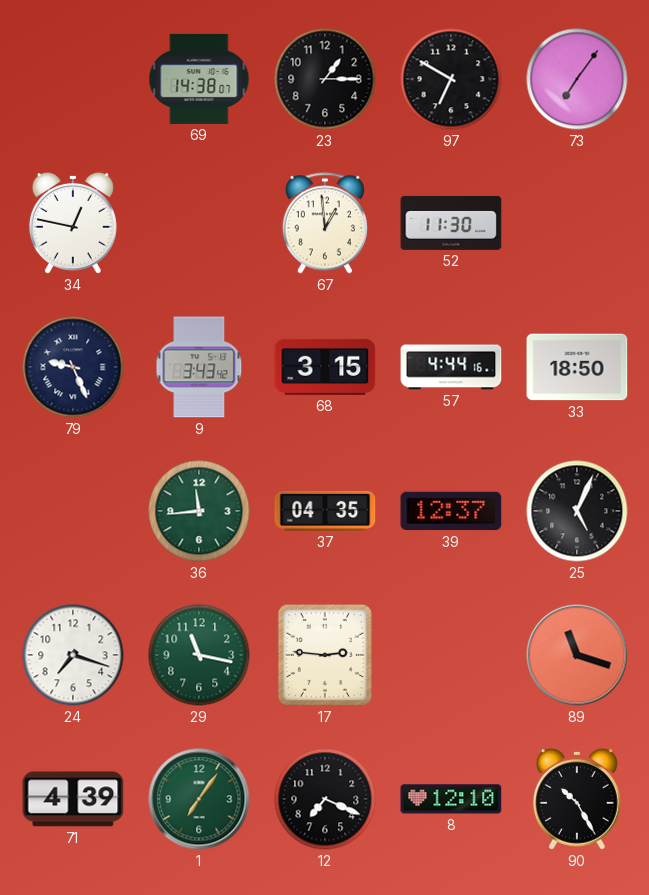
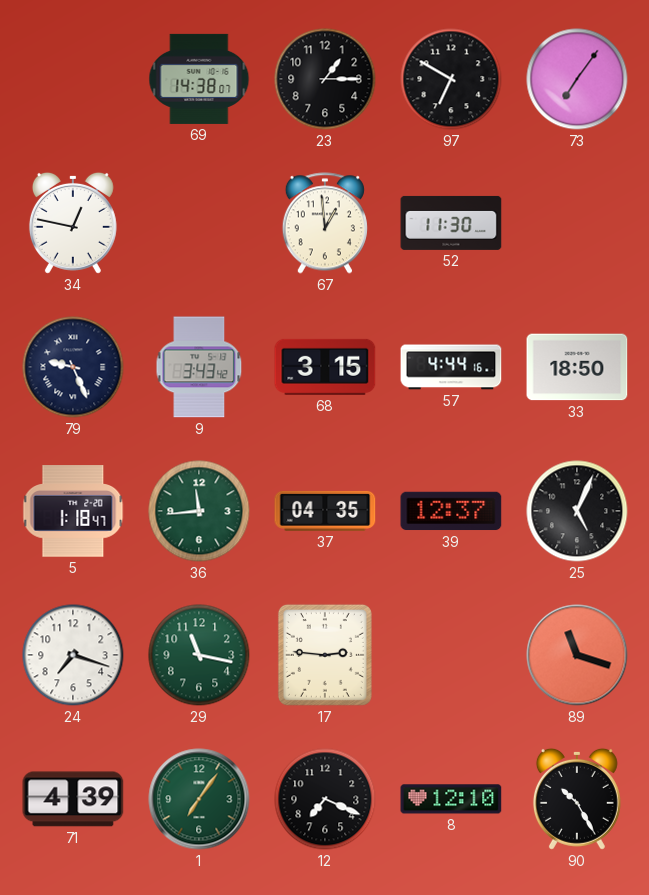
5: none -> 1:18 (73, 511)
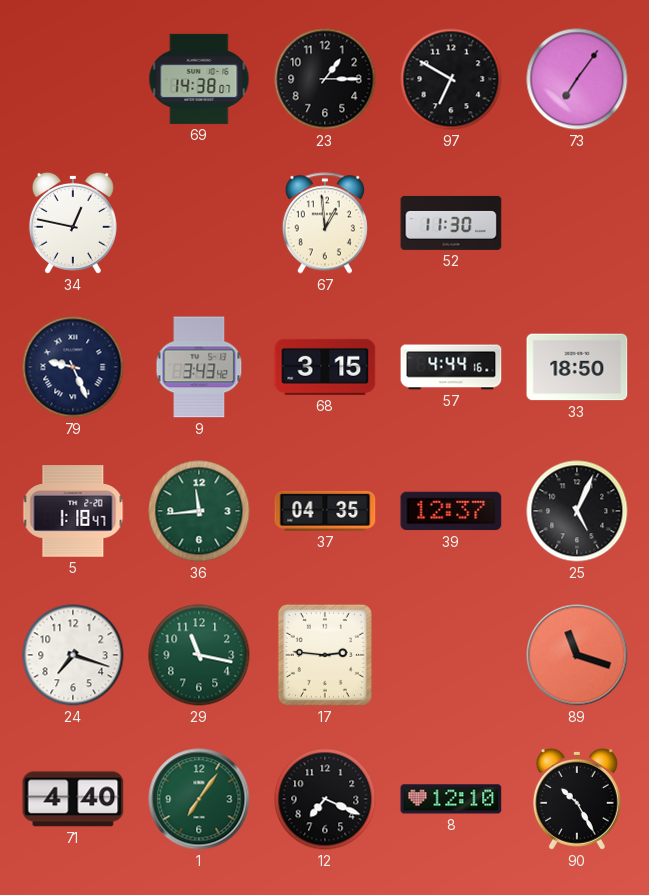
71: 4:39 -> 4:40 (73, 799)
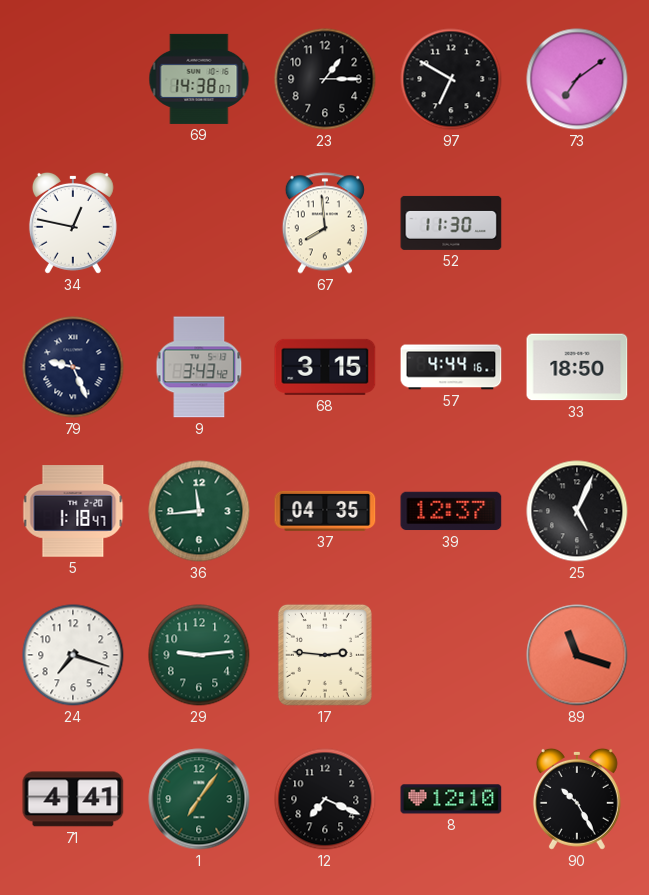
73: 7:06 -> 7:09 (577, 79)
67: 12:59 -> 7:59 (325, 223)
29: 11:17 -> 9:14 (199, 655)
71: 4:40 -> 4:41 (73, 799)
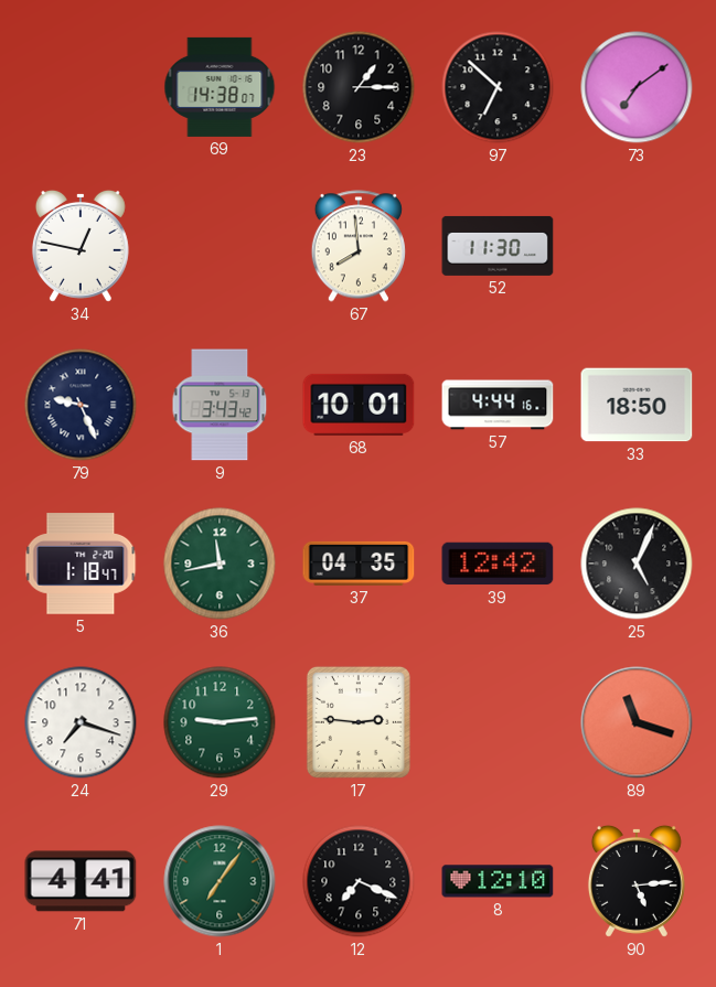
97: 6:50 -> 6:52 (498, 87)
68: 3:15 -> 10:01 (359, 405)
36: 11:44 -> 11:43 (220, 564)
39: 12:37 -> 12:42 (498, 564)
90: 10:25 -> 5:14 (637, 881)
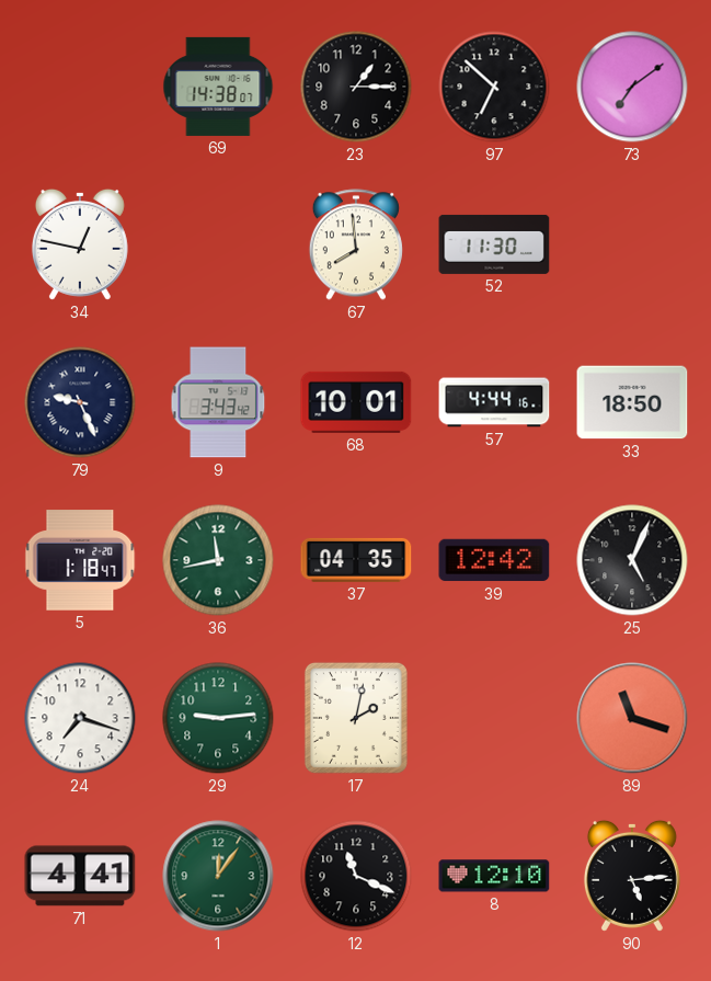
17: 2:46 -> 2:02 (356, 718)
1: 7:06 -> 12:06 (218, 876)
12: 7:19 -> 11:19 (356, 876)
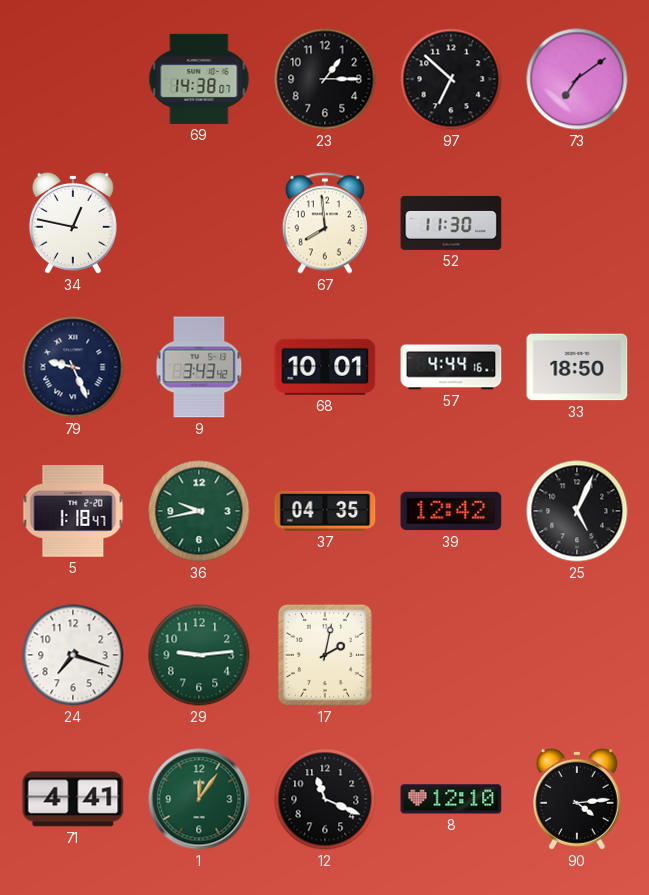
36: 11:43 -> 9:43 (199, 511)
89: 11:18 -> none (632, 718)
90: 5:14 -> 4:14 (577, 799)
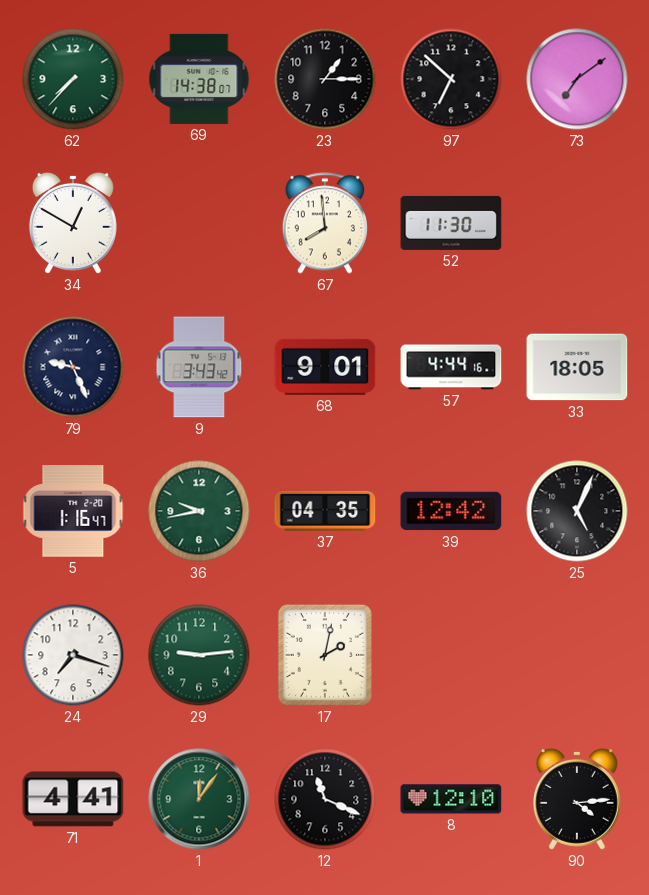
62: none -> 7:37 (73, 79)
34: 12:47 -> 12:50 (73, 223)
68: 10:01 -> 9:01 (325, 367)
33: 18:50 -> 18:05 (577, 367)
5: 1:18 -> 1:16 (73, 511)
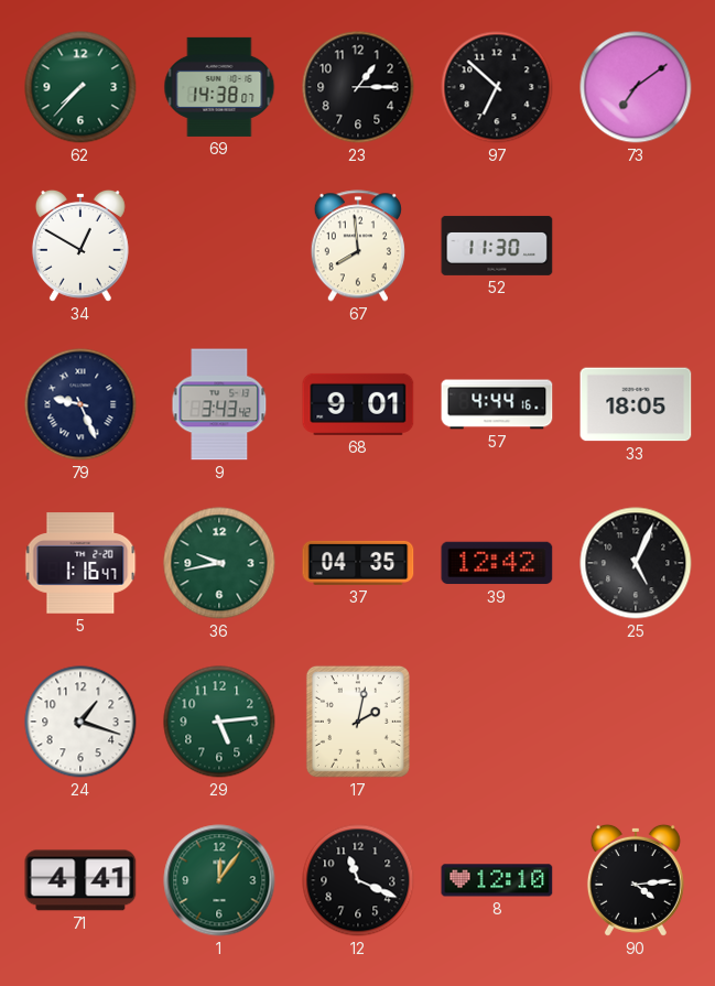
24: 7:18 -> 1:18 (80, 722)
29: 9:14 -> 5:14 (219, 722)
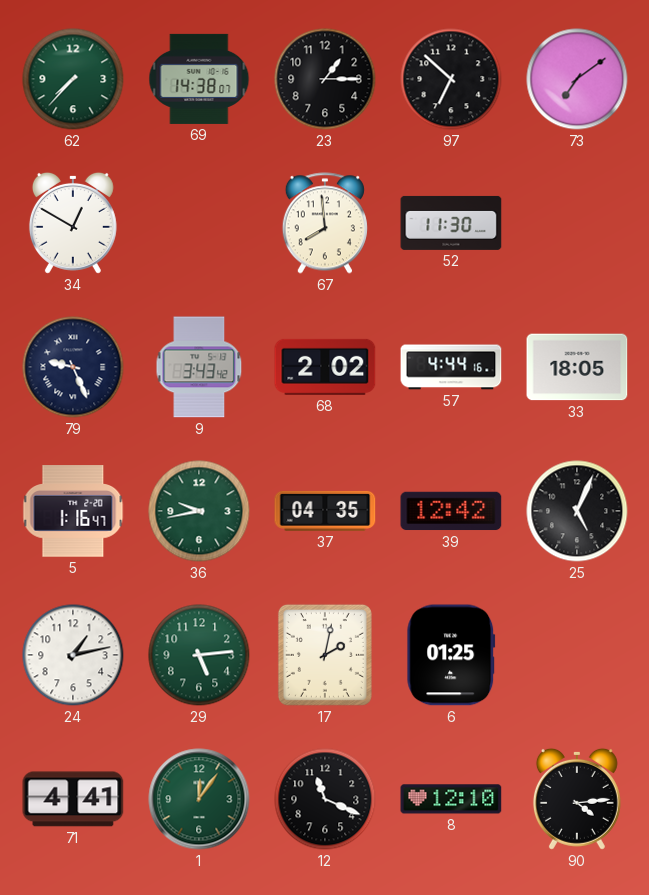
68: 9:01 -> 2:02 (325, 367)
24: 1:18 -> 1:13 (73, 655)
6: none -> 01:25 (451, 655)
